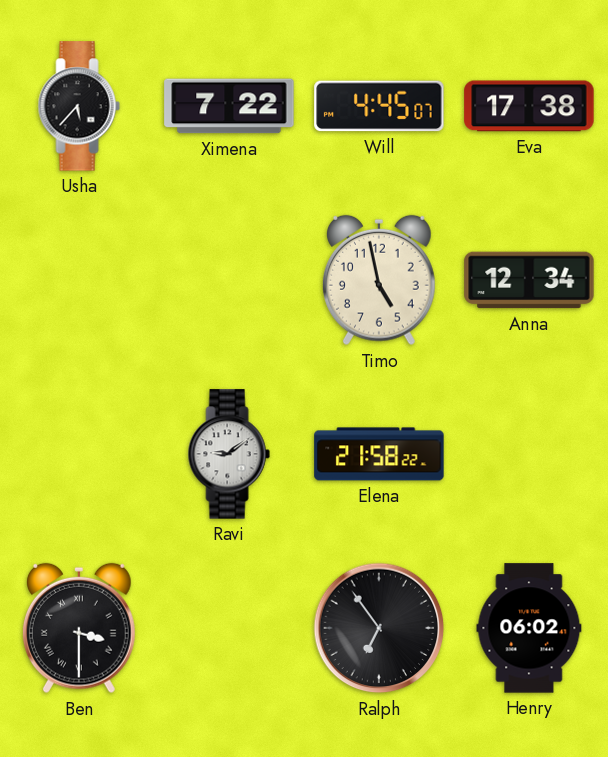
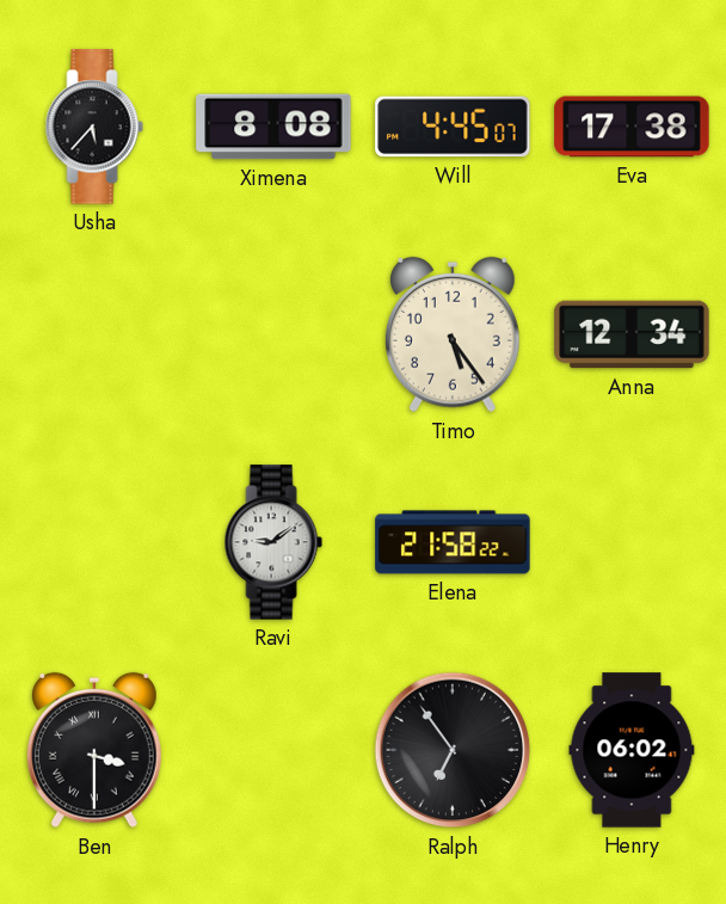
Ximena: 7:22 -> 8:08 (273, 127)
Timo: 4:58 -> 5:24 (453, 334)
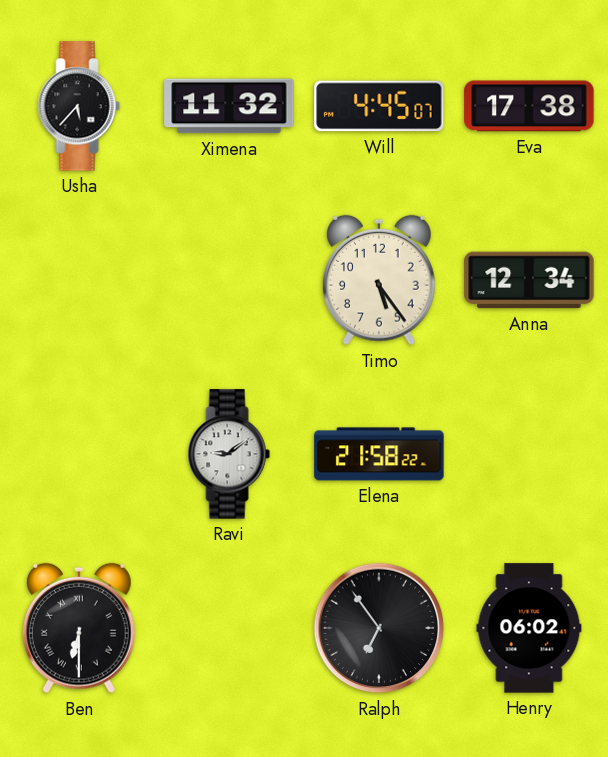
Ximena: 8:08 -> 11:32 (229, 106)
Ben: 3:30 -> 6:30 (79, 628)
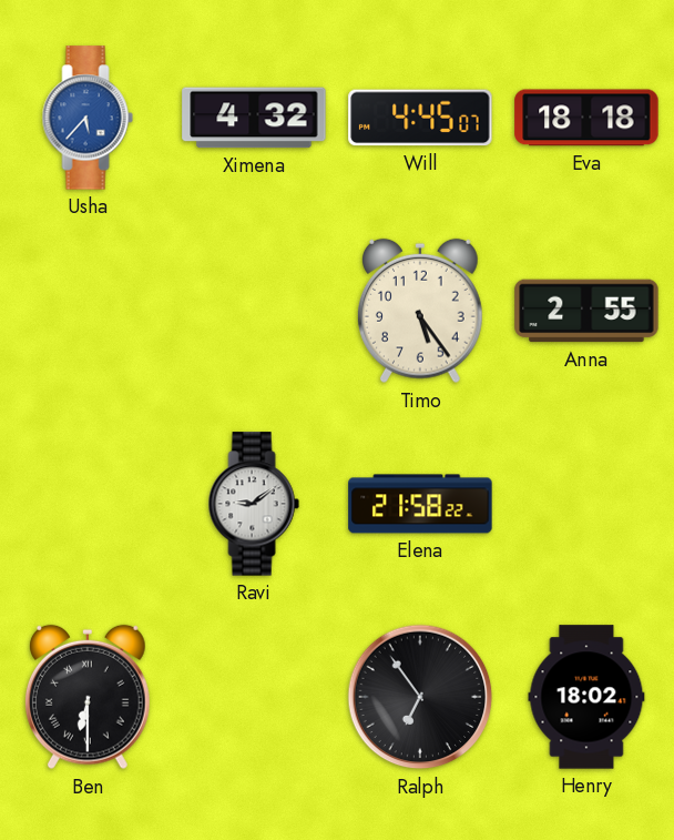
Usha dial: black -> blue (88, 118)
Ximena: 11:32 -> 4:32 (254, 118)
Eva: 17:38 -> 18:18 (586, 118)
Anna: 12:34 -> 2:55 (586, 311)
Henry: 06:02 -> 18:02 (586, 697)
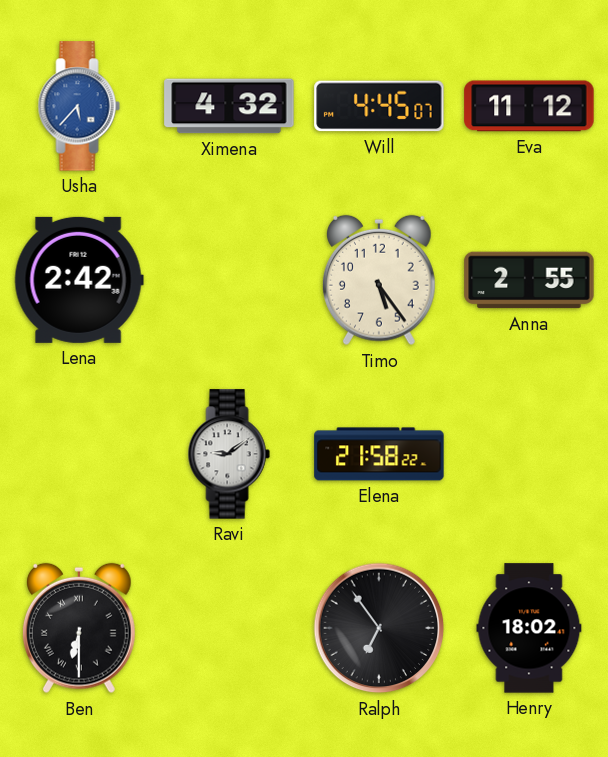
Eva: 18:18 -> 11:12 (529, 106)
Lena: none -> 2:42 (79, 280)
